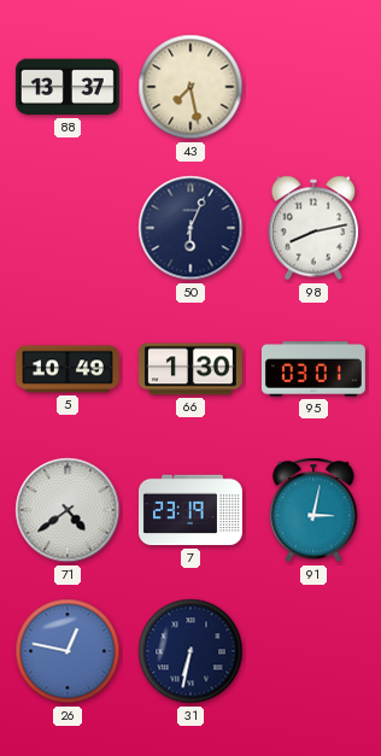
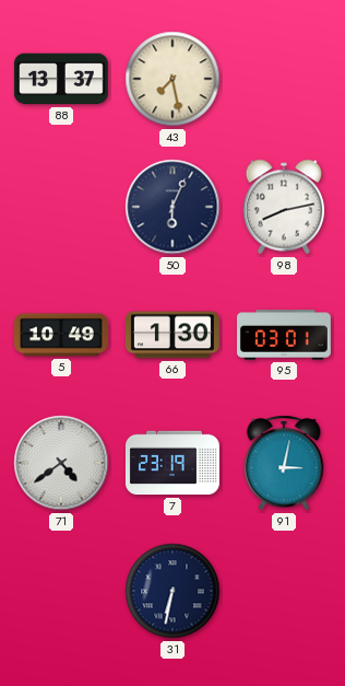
26: 12:47 -> none (68, 651)
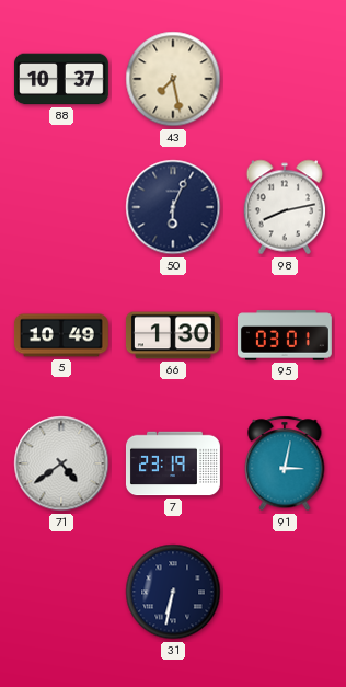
88: 13:37 -> 10:37 (61, 79)
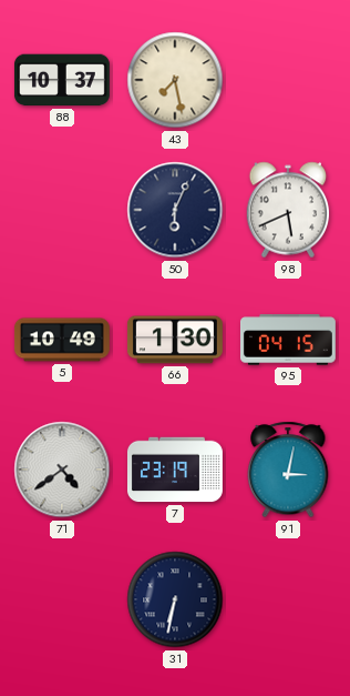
98: 8:13 -> 5:41 (288, 210)
95: 03:01 -> 04:15 (288, 340)
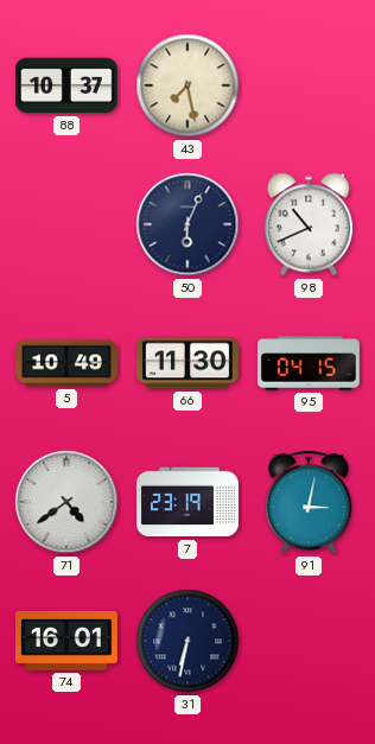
98: 5:41 -> 10:41 (309, 224)
66: 1:30 -> 11:30 (188, 363)
74: none -> 16:01 (66, 641)
